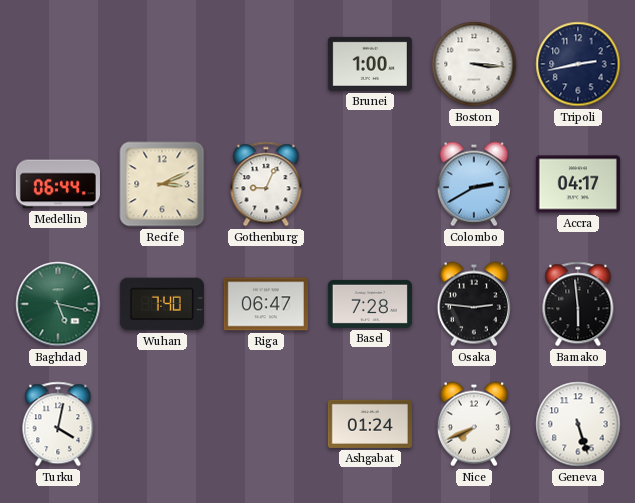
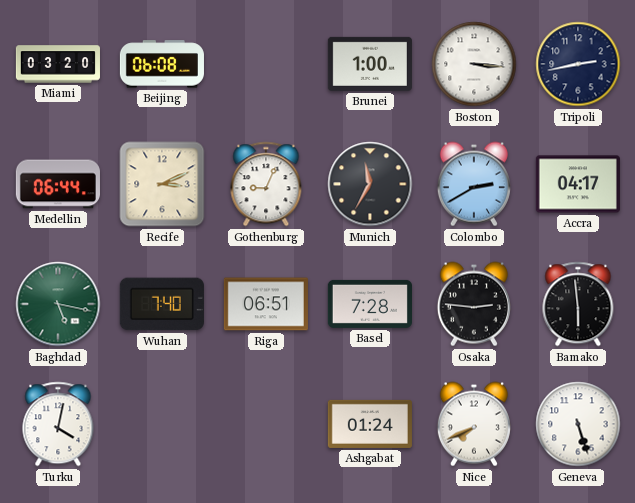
Miami: none -> 03:20 (58, 64)
Beijing: none -> 06:08 (162, 64)
Munich: none -> 11:35 (370, 184)
Riga: 06:47 -> 06:51 (266, 304)
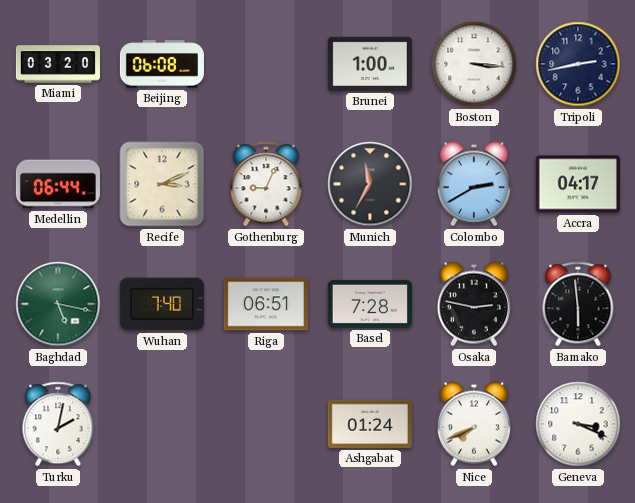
Osaka: 2:46 -> 2:47 (474, 304)
Turku: 4:02 -> 2:02 (58, 424)
Geneva: 5:27 -> 3:19 (578, 424)
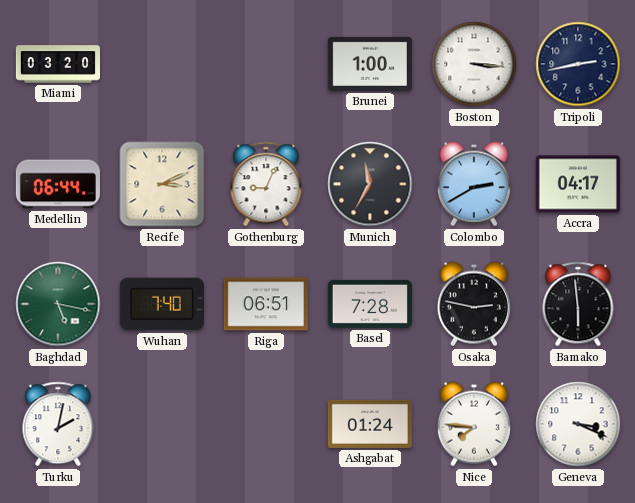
Beijing: 06:08 -> none (162, 64)
Nice: 7:41 -> 7:46 (474, 424)
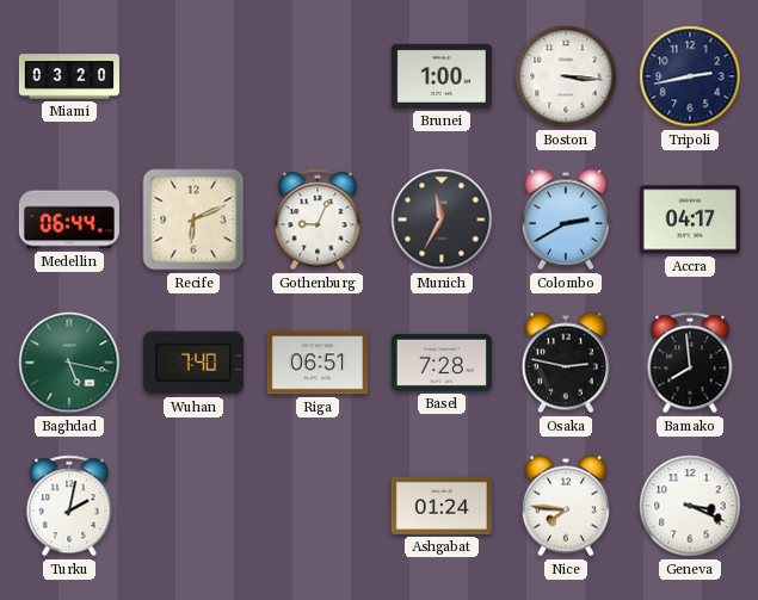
Recife: 3:11 -> 6:11 (193, 219)
Bamako: 5:59 -> 7:59 (690, 363)
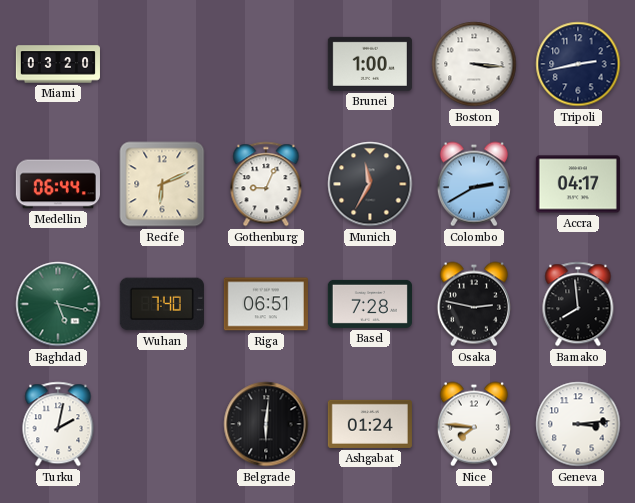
Belgrade: none -> 6:01 (266, 424)
Geneva: 3:19 -> 3:14 (578, 424)
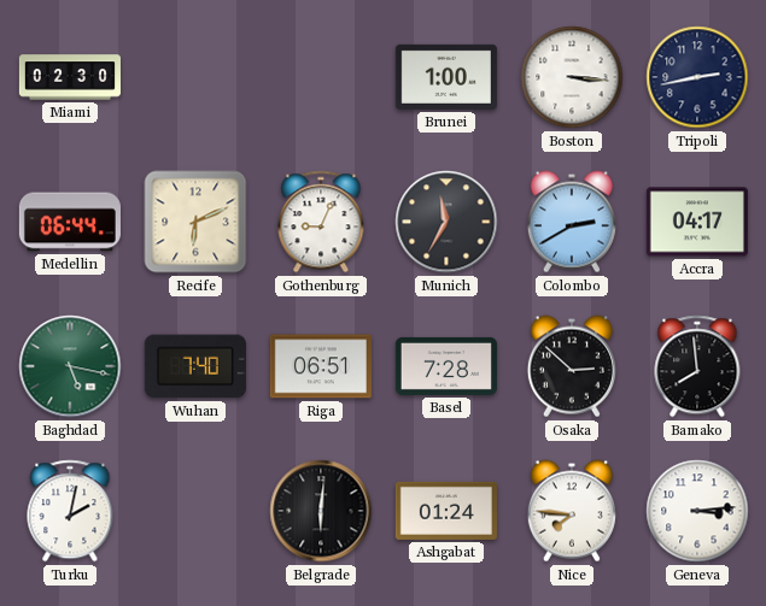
Miami: 03:20 -> 02:30 (70, 77)
Osaka: 2:47 -> 2:52 (572, 366)
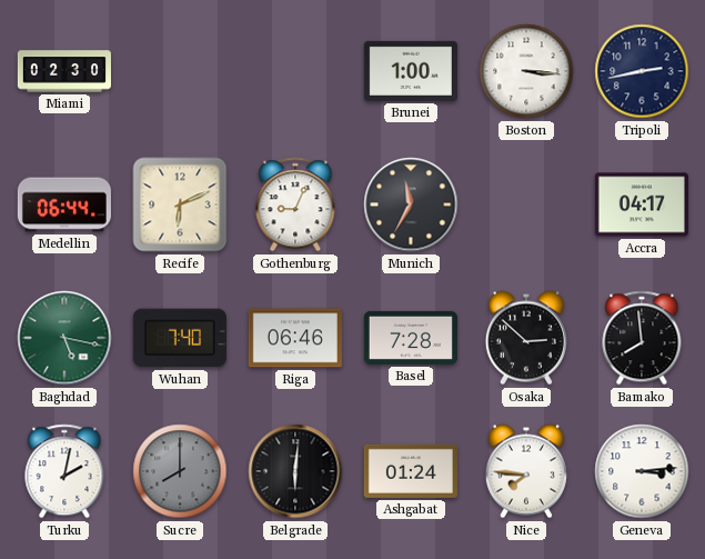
Colombo: 2:40 -> none (572, 222)
Riga: 06:51 -> 06:46 (295, 338)
Sucre: none -> 8:00 (180, 471)
